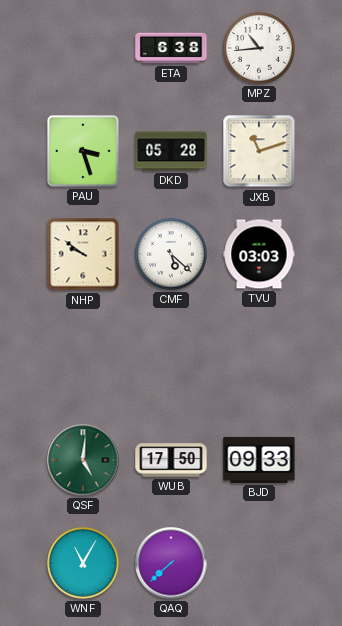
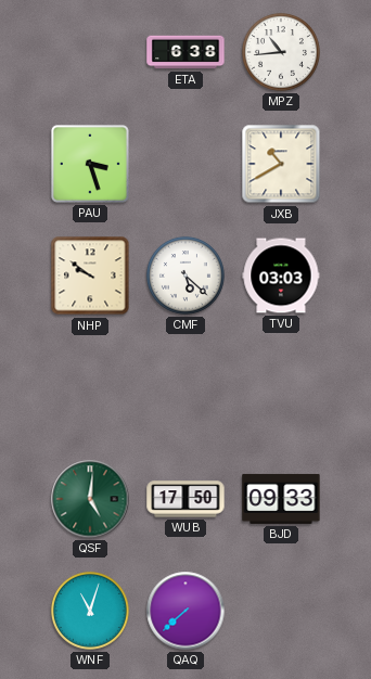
DKD: 05:28 -> none (171, 151)
JXB: 11:12 -> 10:40 (281, 164)
WNF: 11:05 -> 11:03 (90, 611)
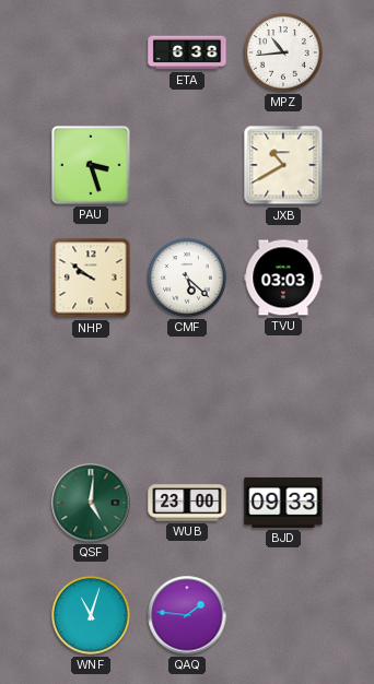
WUB: 17:50 -> 23:00 (187, 503)
QAQ: 7:38 -> 1:46 (187, 615)
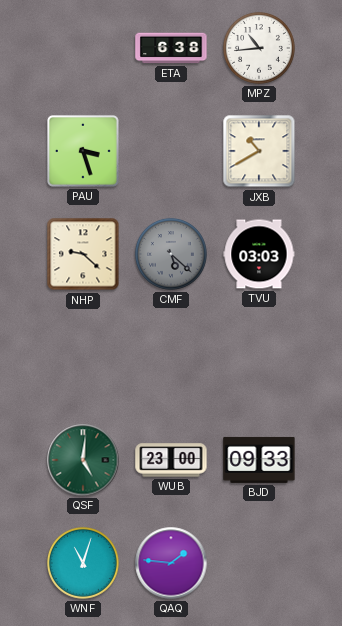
NHP: 9:51 -> 9:22 (83, 254)
CMF dial: white -> grey (171, 254)
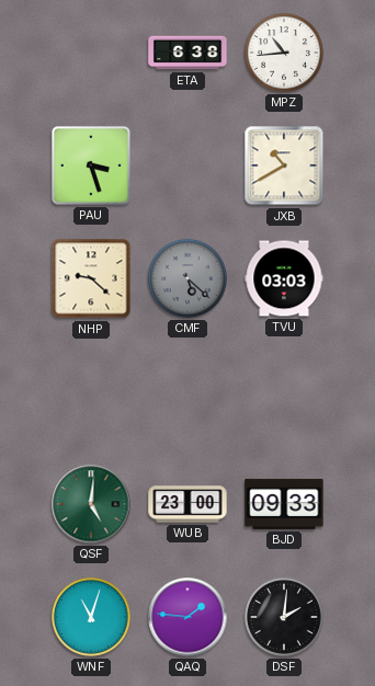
DSF: none -> 2:01 (284, 617)
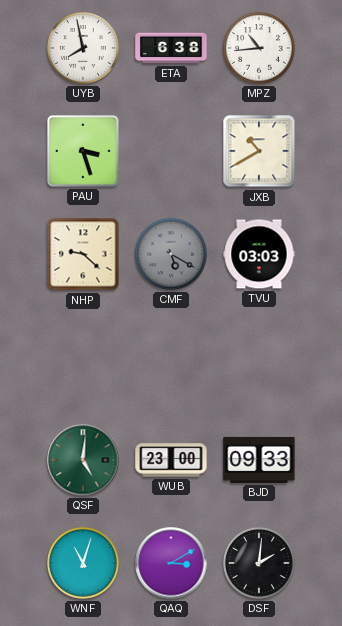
UYB: none -> 7:58 (83, 48)
CMF: 5:22 -> 5:20 (171, 254)
QAQ: 1:46 -> 3:10 (171, 563)
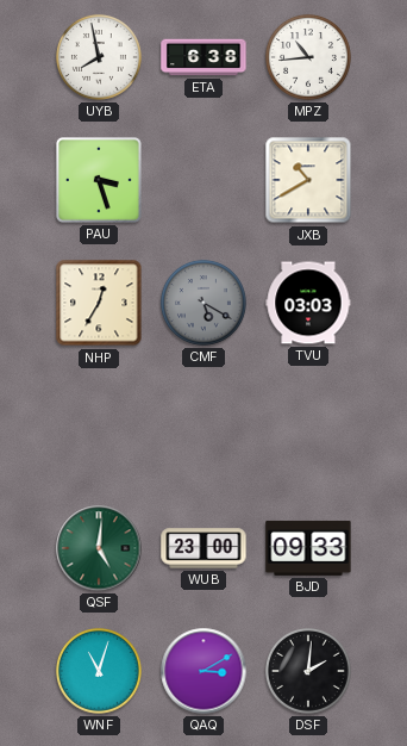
NHP: 9:22 -> 12:35 (99, 303)
